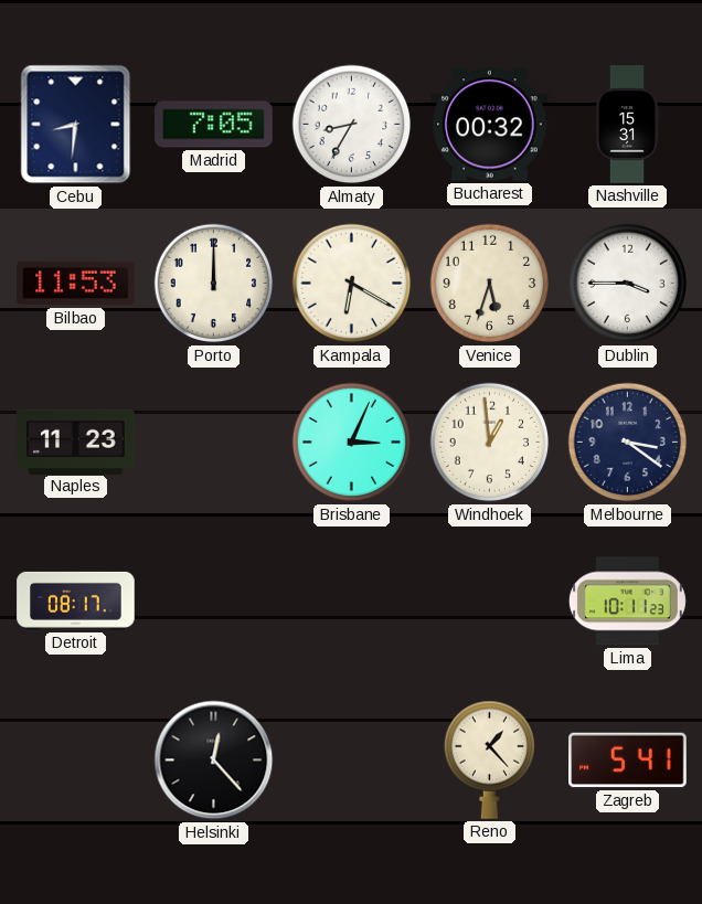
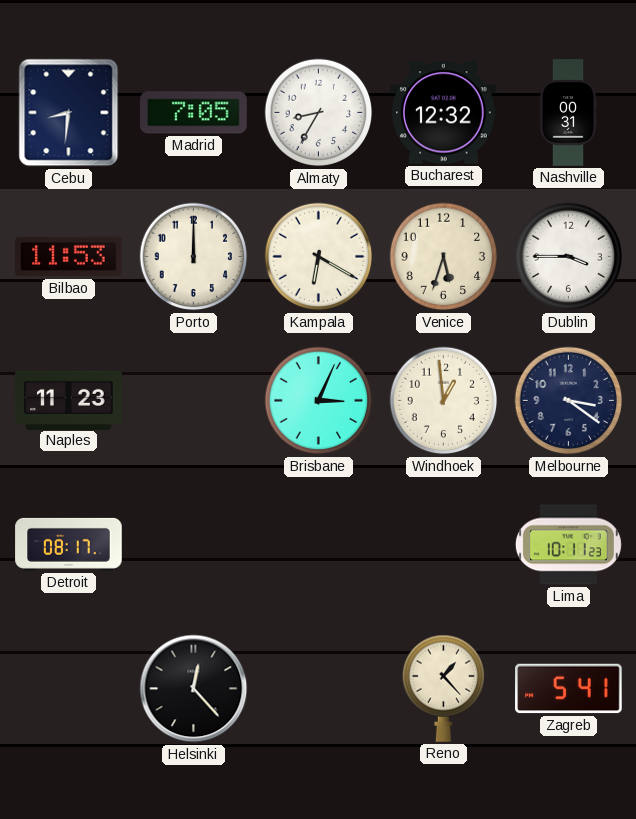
Bucharest: 00:32 -> 12:32 (444, 113)
Nashville: 15:31 -> 00:31 (568, 113)
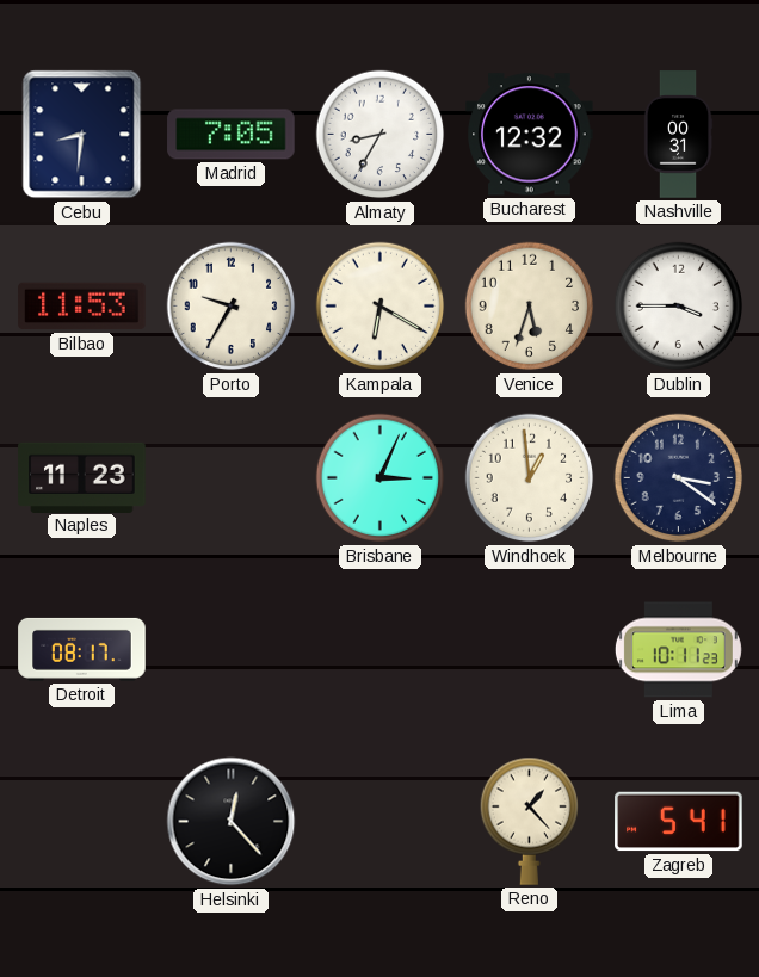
Porto: 12:00 -> 9:35 (232, 307)
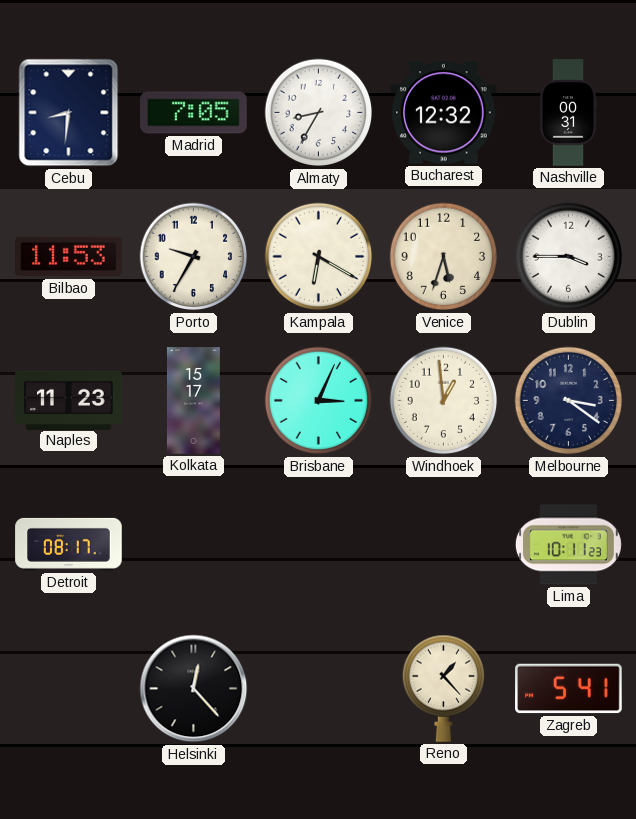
Kolkata: none -> 15:17 (193, 401)
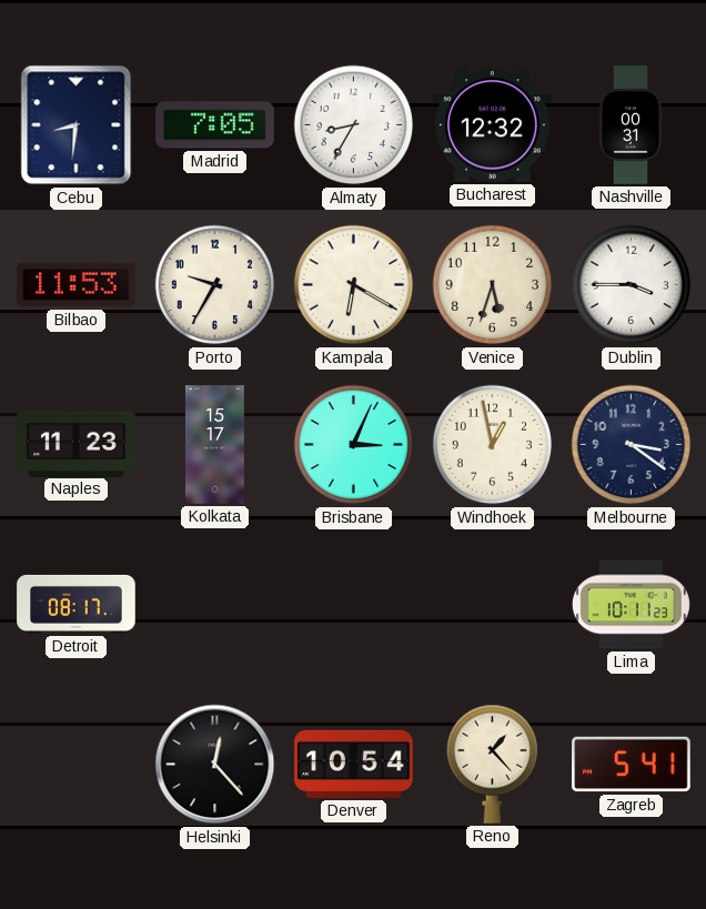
Windhoek: 12:59 -> 12:58 (493, 445)
Denver: none -> 10:54 (354, 764)
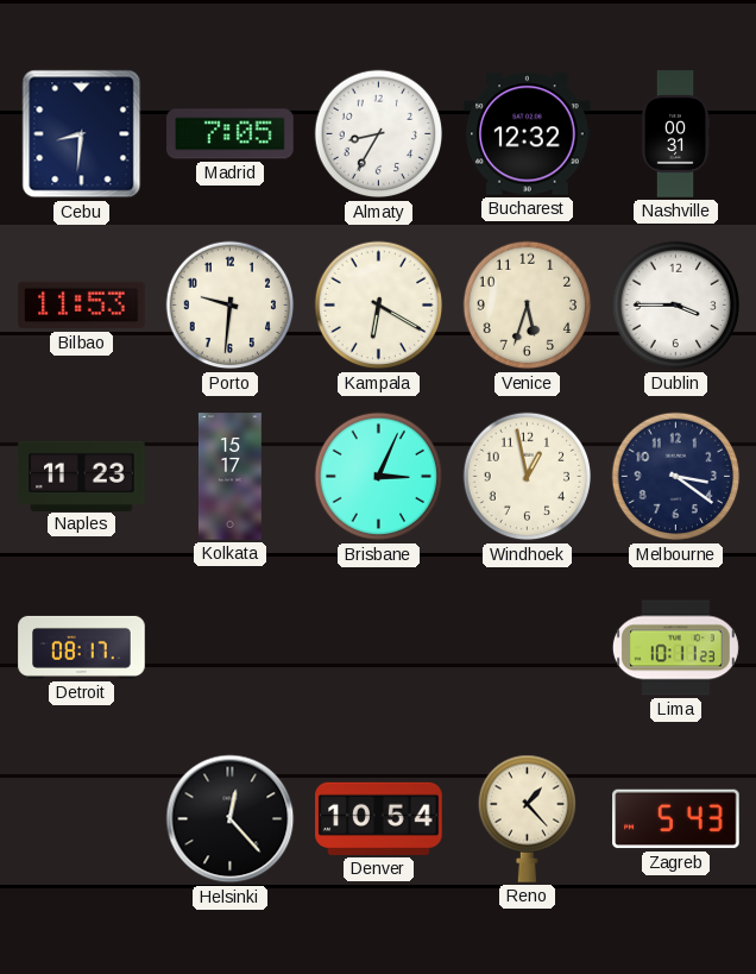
Porto: 9:35 -> 9:31 (231, 306)
Zagreb: 5:41 -> 5:43 (676, 819)
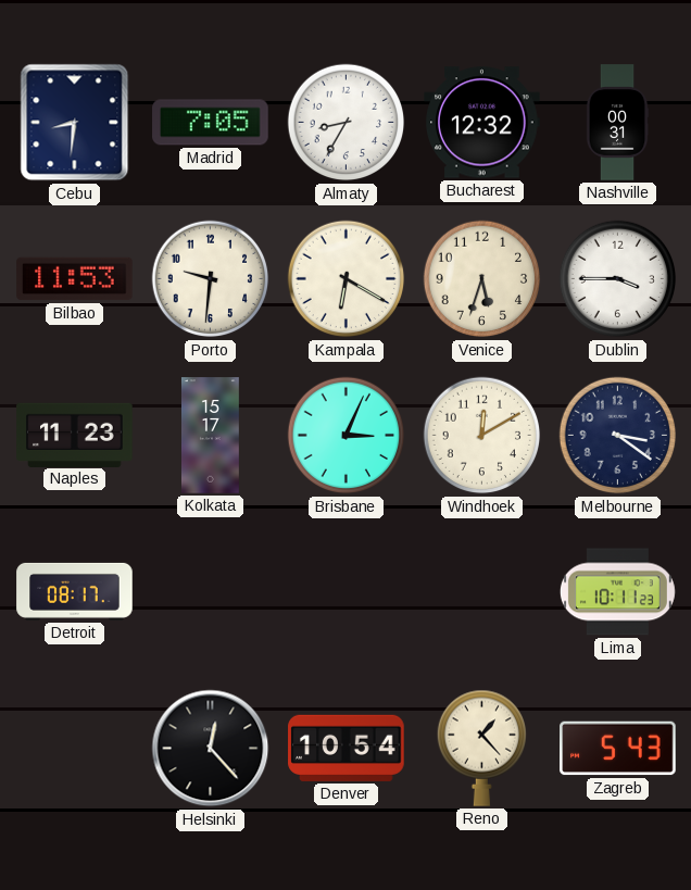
Windhoek: 12:58 -> 12:10 (482, 436)
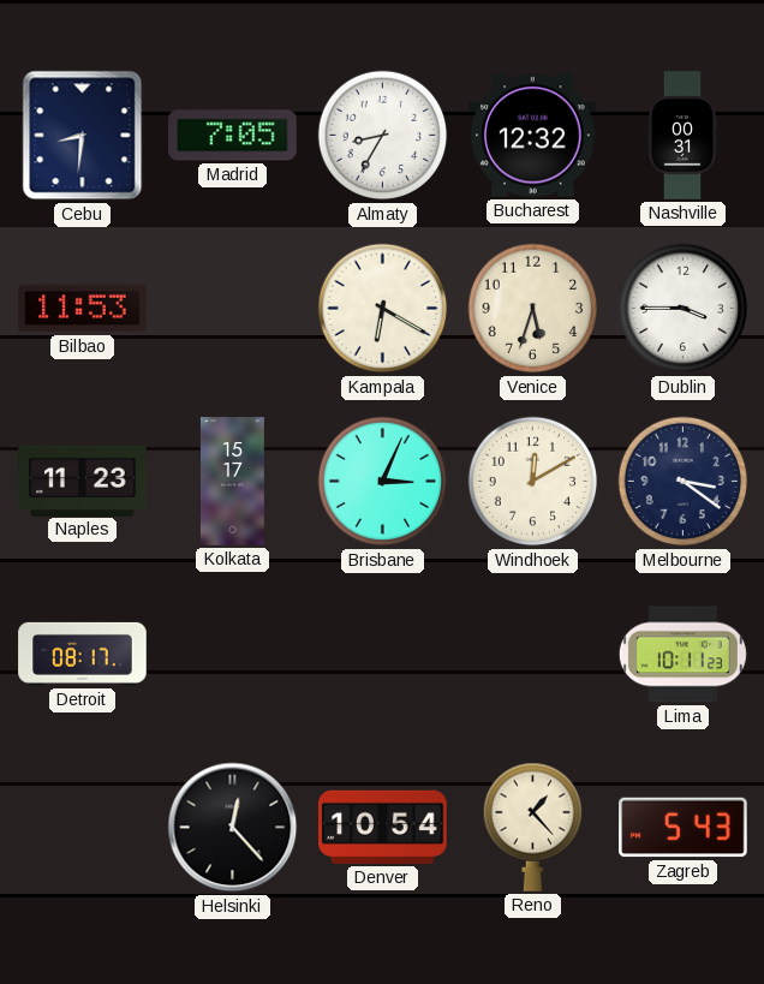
Porto: 9:31 -> none (211, 279)
